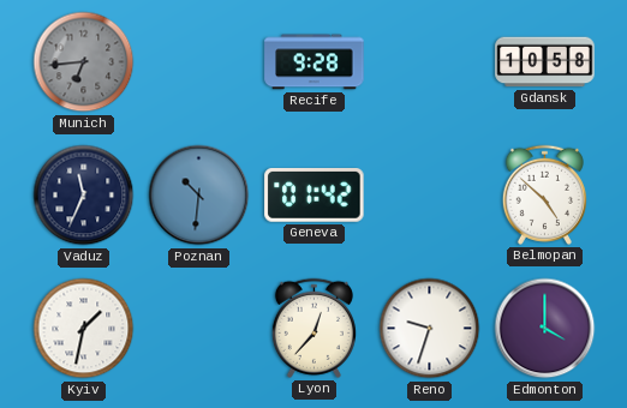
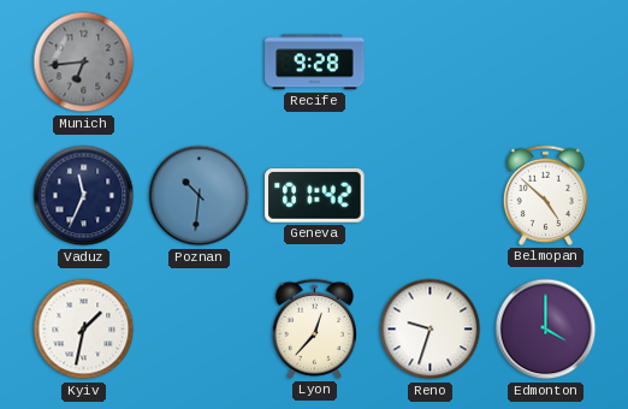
Gdansk: 10:58 -> none (545, 62)
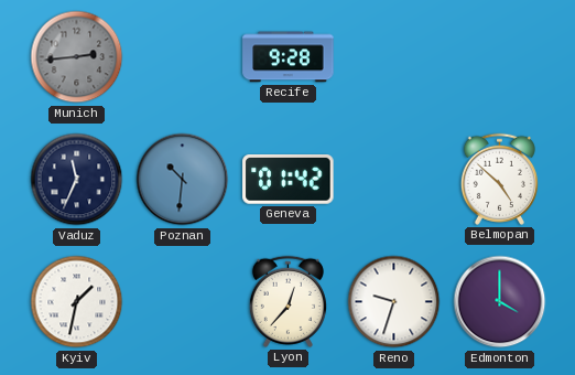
Munich: 6:44 -> 2:44 (77, 57)
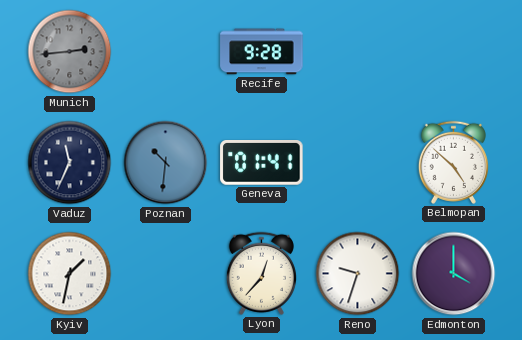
Geneva: 01:42 -> 01:41 (262, 163)
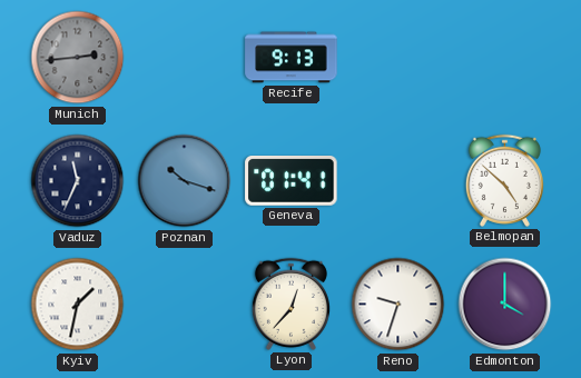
Recife: 9:28 -> 9:13 (292, 58)
Poznan: 10:31 -> 10:18 (185, 181)
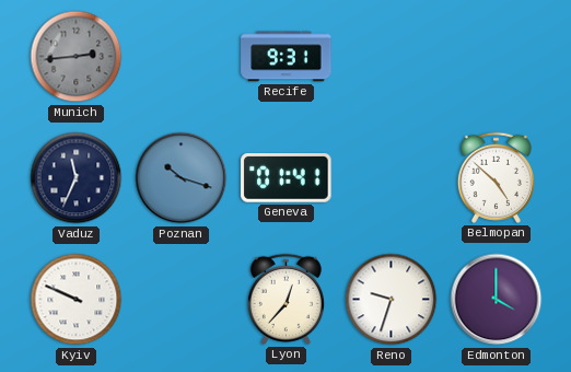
Recife: 9:13 -> 9:31 (287, 57)
Kyiv: 1:32 -> 9:49 (77, 300)
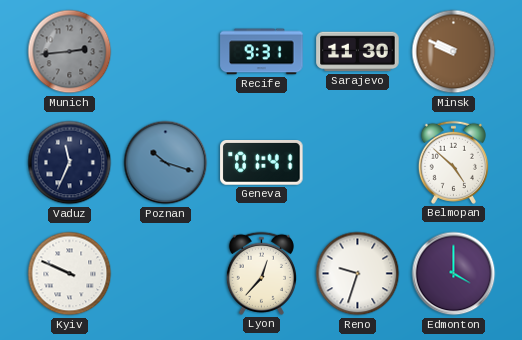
Sarajevo: none -> 11:30 (358, 52)
Minsk: none -> 9:49 (454, 52)
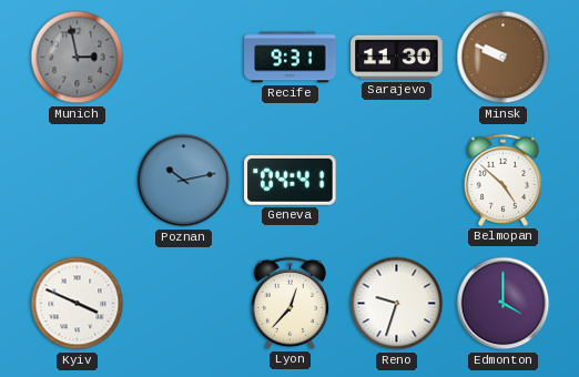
Munich: 2:44 -> 2:58 (78, 58)
Vaduz: 11:34 -> none (70, 163)
Poznan: 10:18 -> 10:13 (184, 181)
Geneva: 01:41 -> 04:41 (291, 181)
Kyiv: 9:49 -> 3:49 (78, 304)
